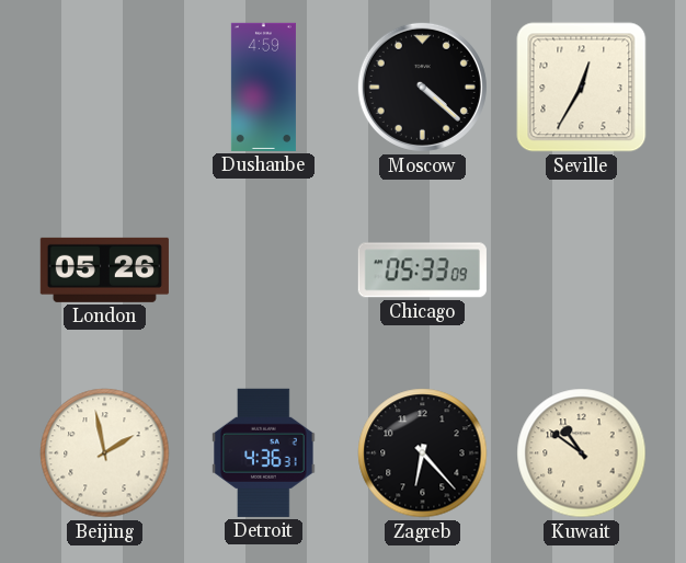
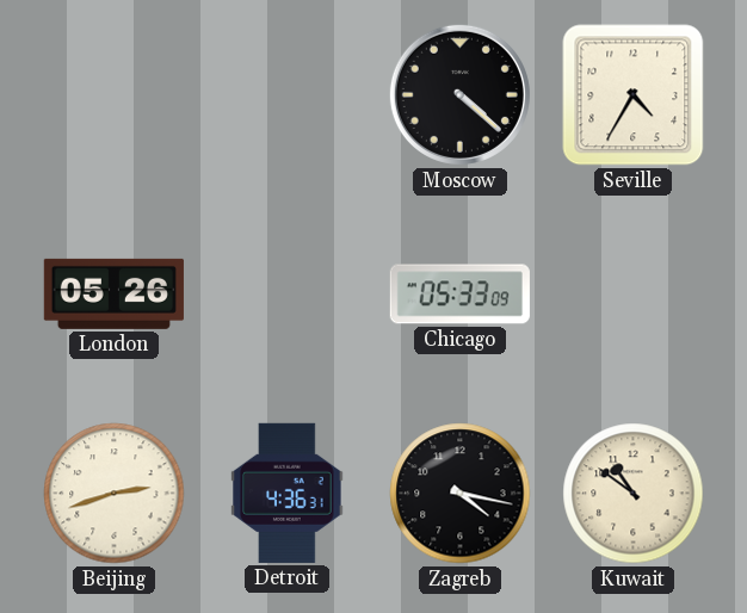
Dushanbe: 4:59 -> none (263, 87)
Seville: 12:35 -> 4:35 (634, 95)
Beijing: 1:58 -> 2:42 (115, 494)
Zagreb: 6:23 -> 4:17 (461, 494)
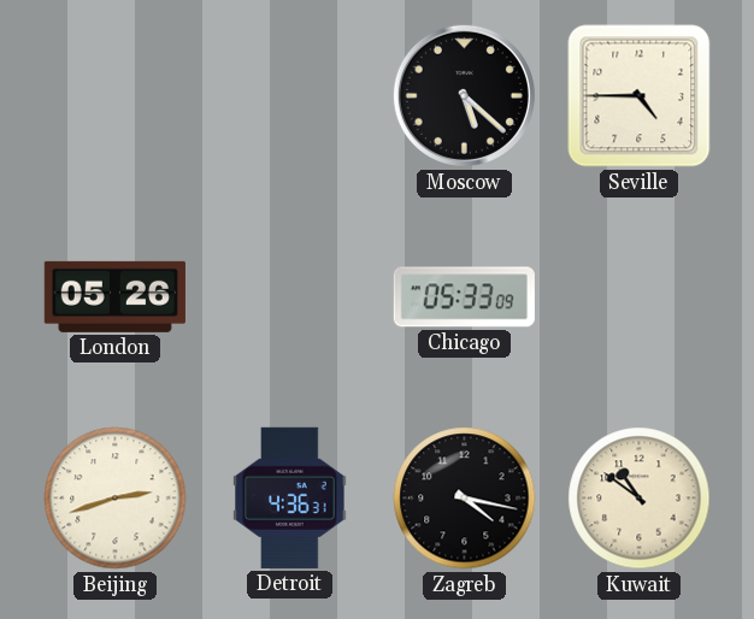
Moscow: 4:22 -> 5:22 (464, 95)
Seville: 4:35 -> 4:45 (640, 96)
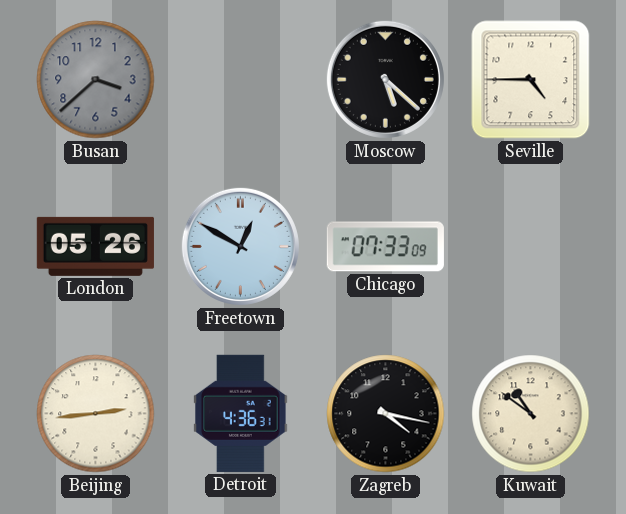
Busan: none -> 3:38 (96, 80)
Freetown: none -> 12:50 (240, 246)
Chicago: 05:33 -> 07:33 (385, 247)
Beijing: 2:42 -> 2:44 (96, 414)
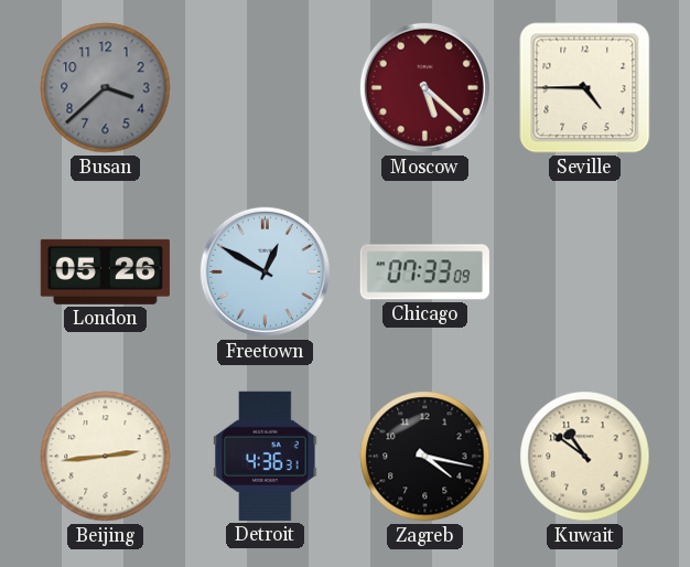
Moscow dial: black -> burgundy (424, 87)
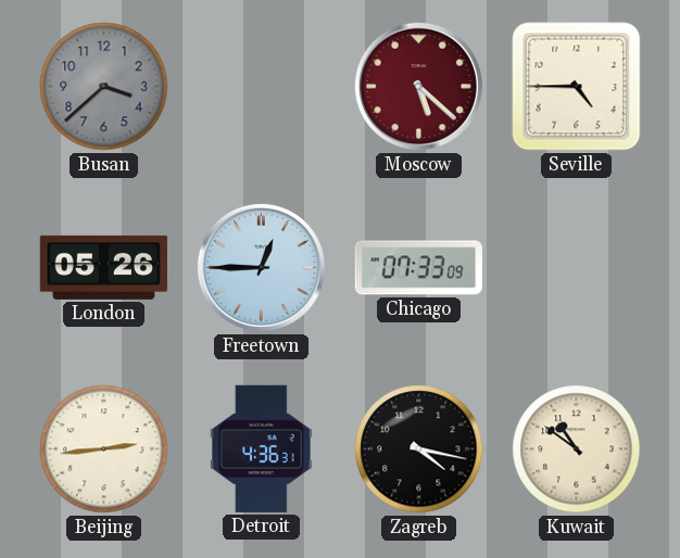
Freetown: 12:50 -> 12:45 (261, 267)
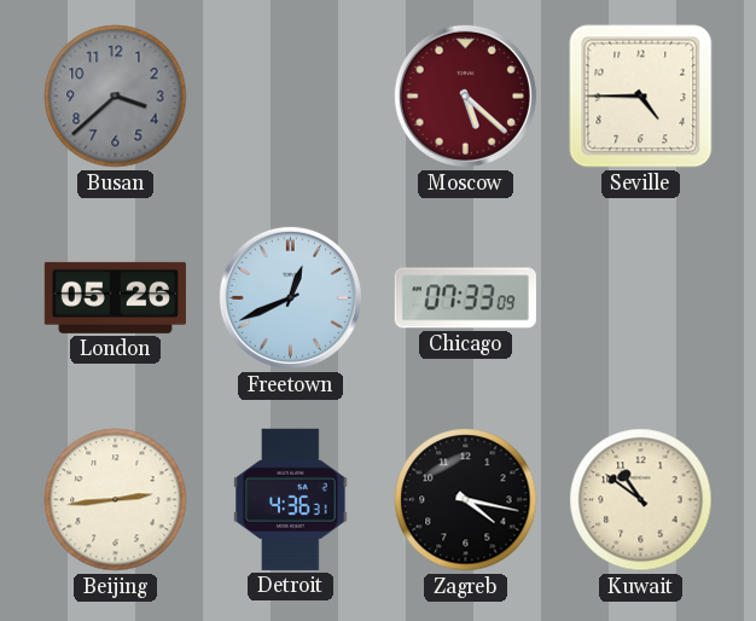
Freetown: 12:45 -> 12:41 (290, 297)
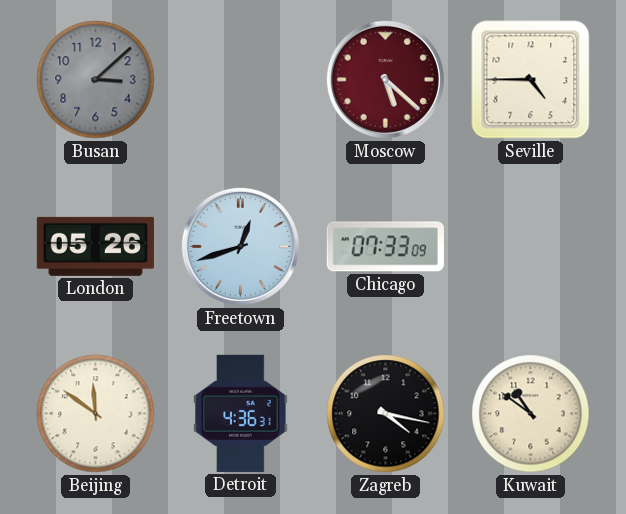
Busan: 3:38 -> 3:08 (96, 80)
Freetown: 12:41 -> 12:42 (240, 246)
Beijing: 2:44 -> 11:51 (96, 414)
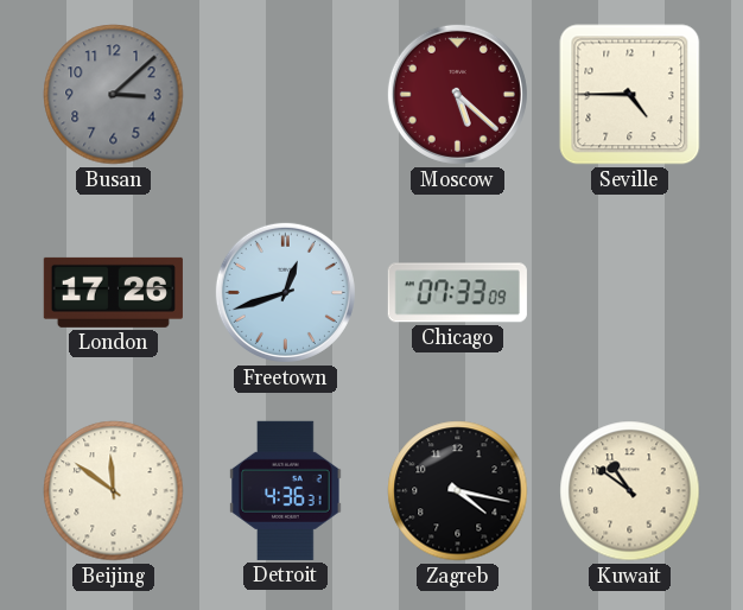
London: 05:26 -> 17:26 (113, 292)
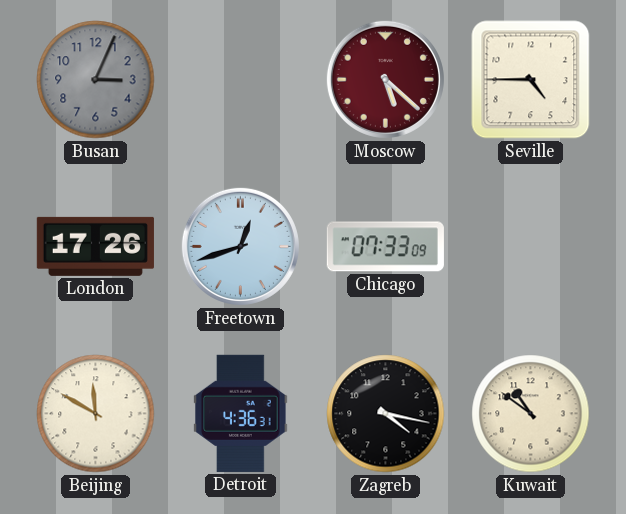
Busan: 3:08 -> 3:04 (96, 80)
Beijing: 11:51 -> 11:50 (96, 414)
